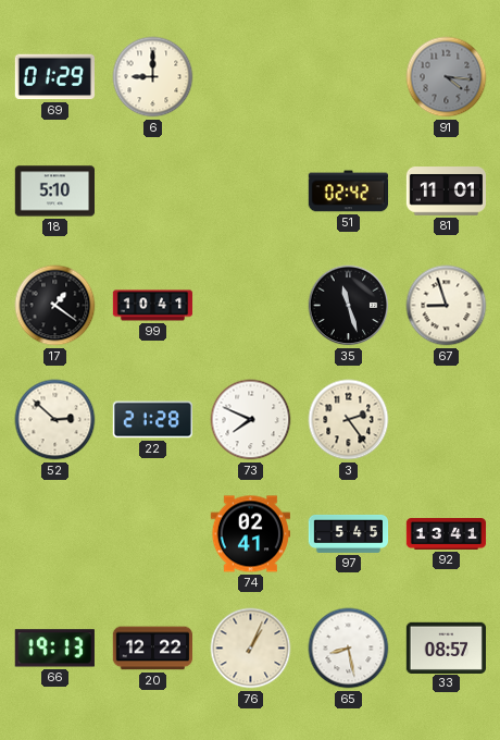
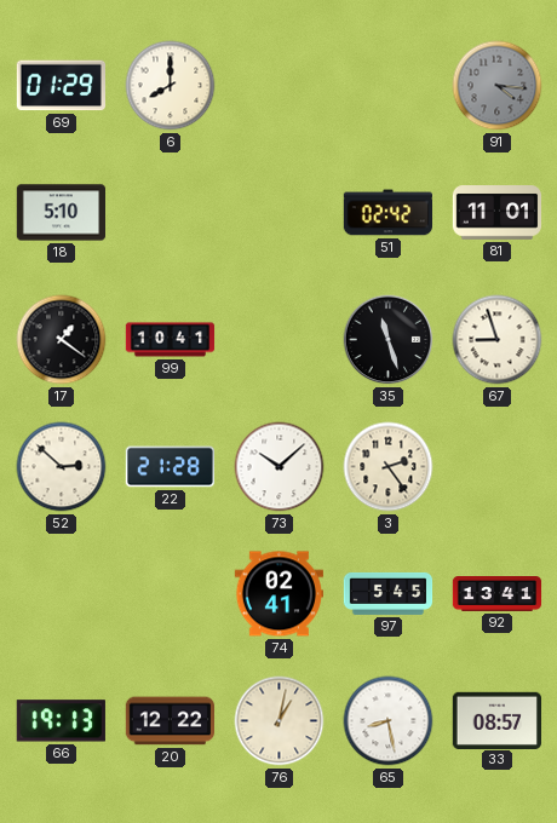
6: 9:00 -> 8:00 (171, 86)
73: 7:49 -> 10:08 (280, 467)
76: 1:04 -> 1:02 (280, 721)
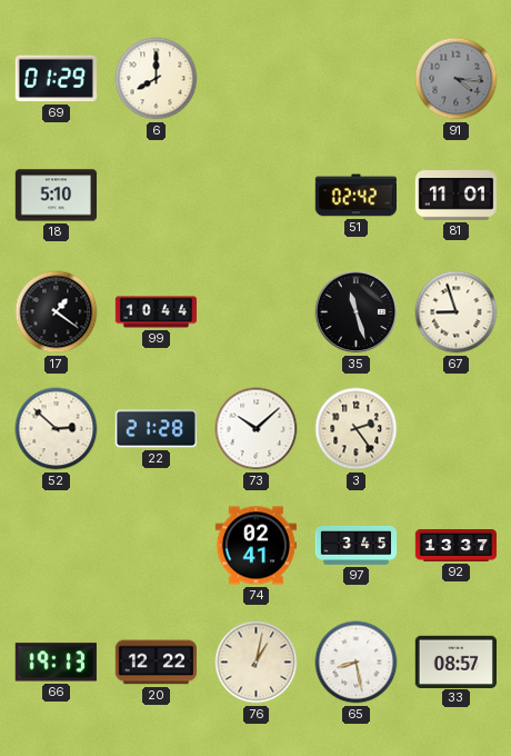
99: 10:41 -> 10:44 (157, 312)
97: 5:45 -> 3:45 (357, 545)
92: 13:41 -> 13:37 (457, 546)
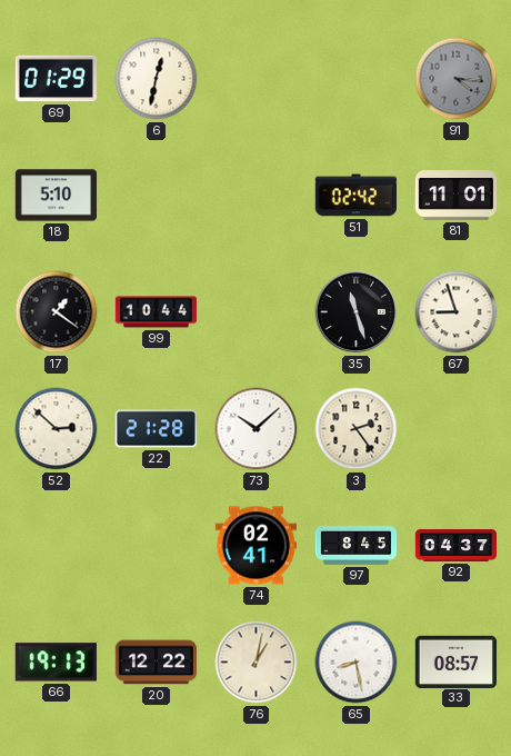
6: 8:00 -> 12:32 (157, 79)
97: 3:45 -> 8:45 (357, 545)
92: 13:37 -> 04:37 (457, 546)
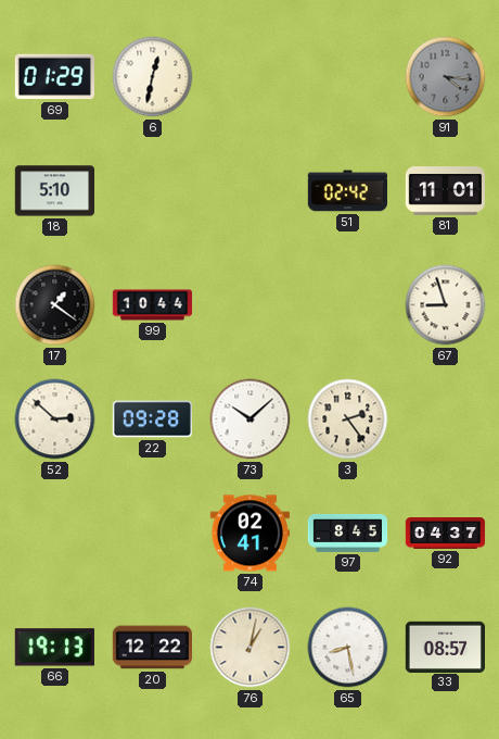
35: 11:27 -> none (357, 312)
22: 21:28 -> 09:28 (152, 419)
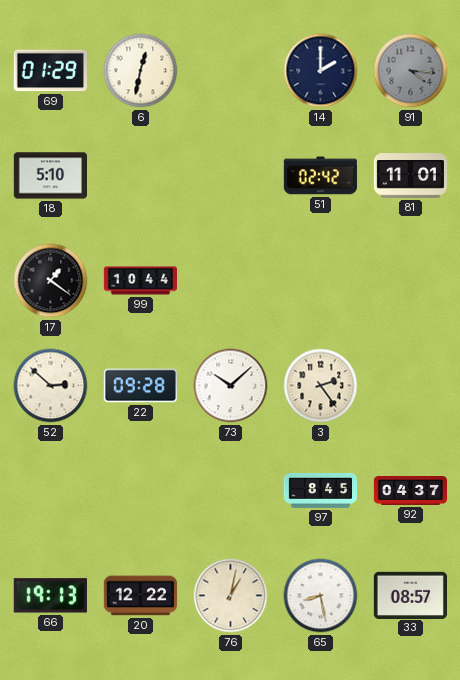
14: none -> 2:00 (321, 71)
67: 8:57 -> none (446, 305)
74: 02:41 -> none (250, 534)
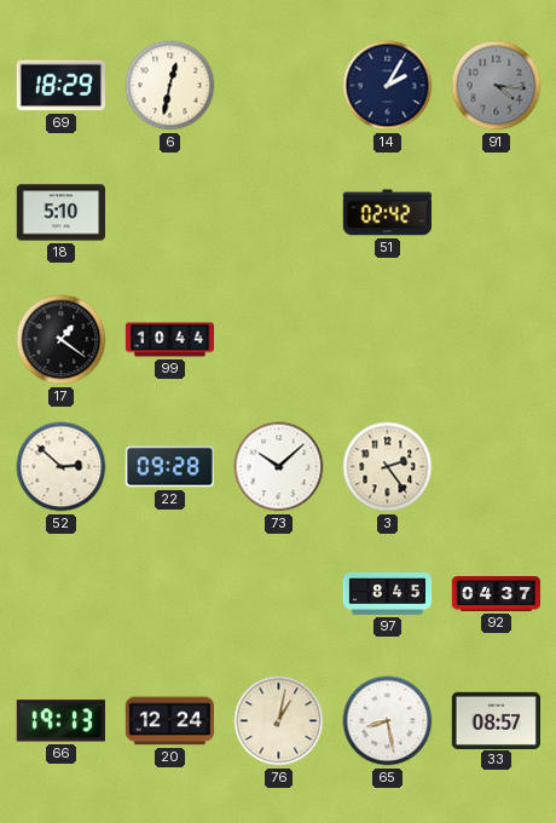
69: 01:29 -> 18:29 (60, 86)
14: 2:00 -> 2:05 (388, 86)
81: 11:01 -> none (410, 176)
20: 12:22 -> 12:24 (169, 721)
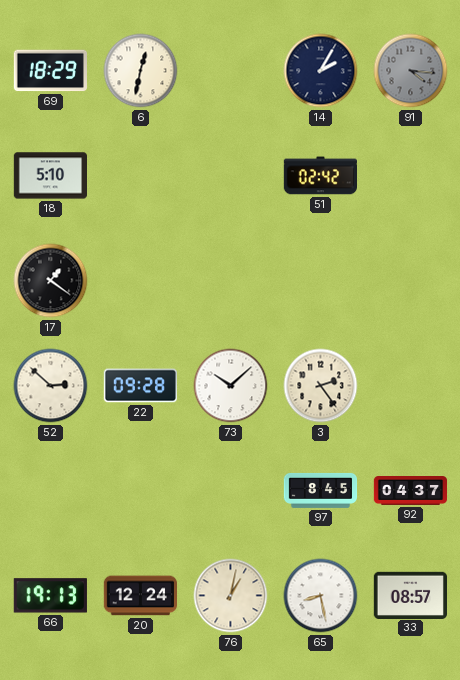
99: 10:44 -> none (170, 340)
